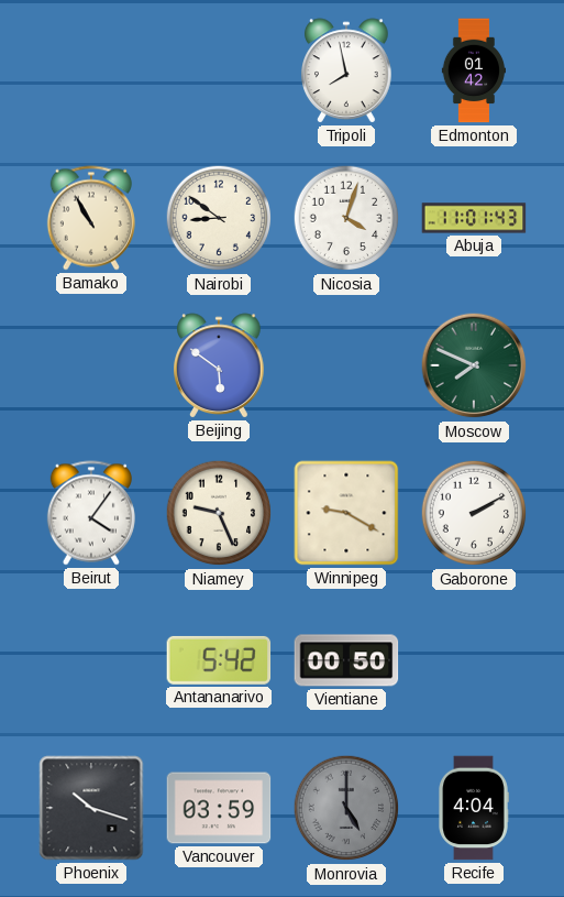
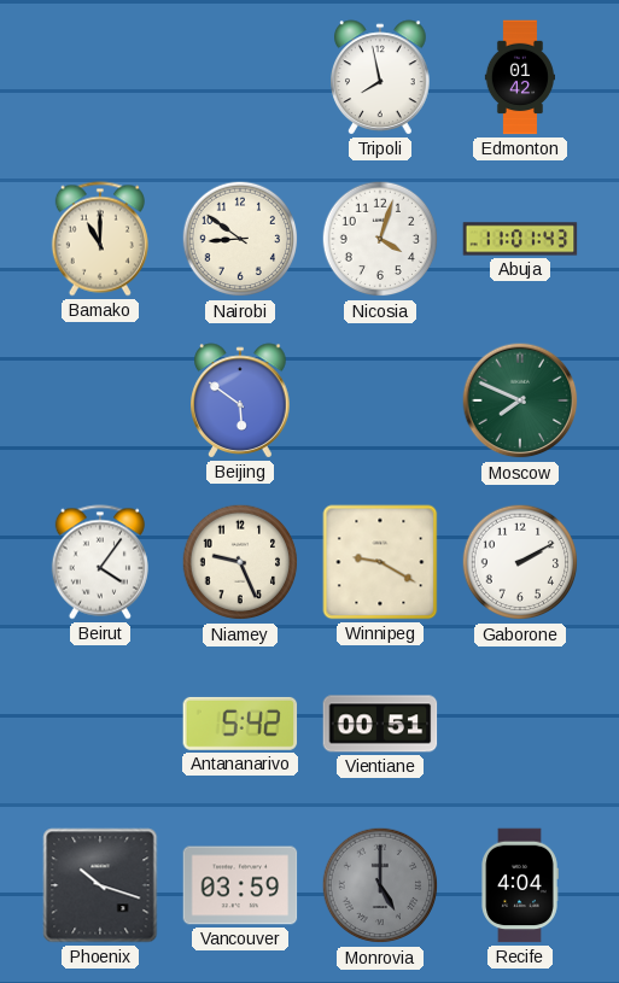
Bamako: 10:55 -> 11:00 (100, 239)
Vientiane: 00:50 -> 00:51 (380, 724)
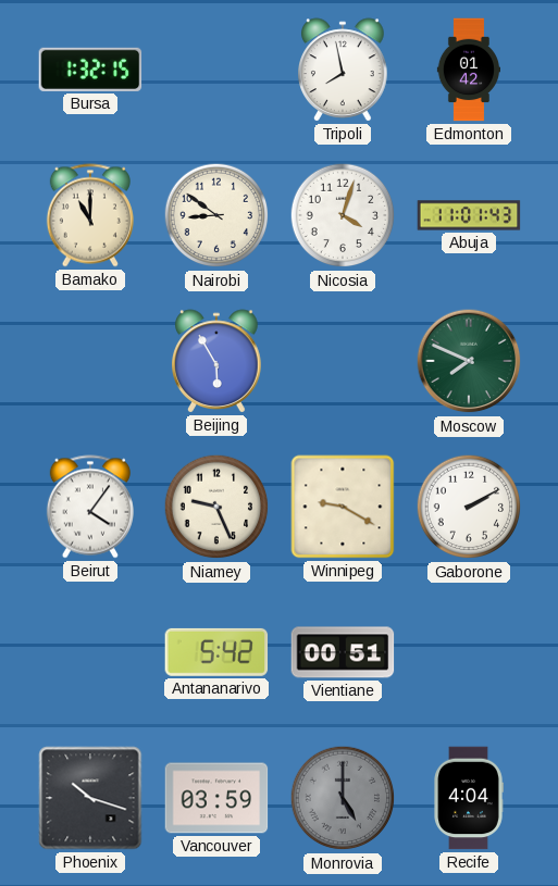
Bursa: none -> 1:32 (90, 70)
Beijing: 5:51 -> 5:55 (218, 361)
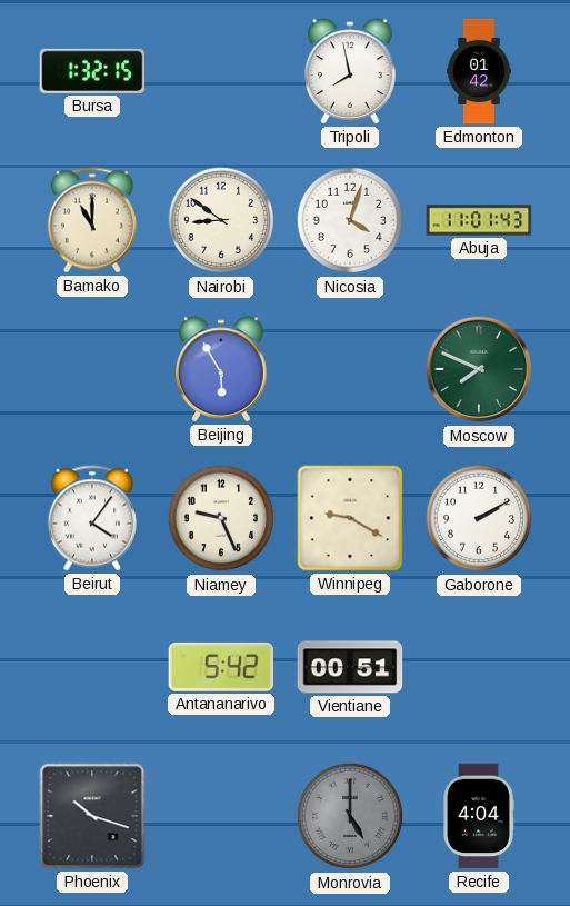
Vancouver: 03:59 -> none (216, 798)
